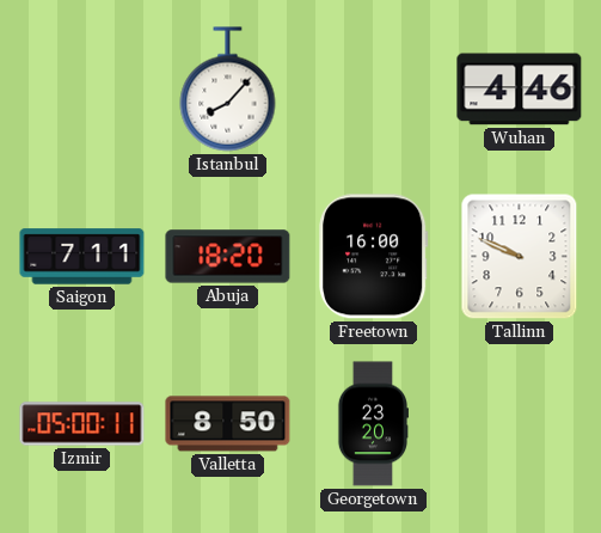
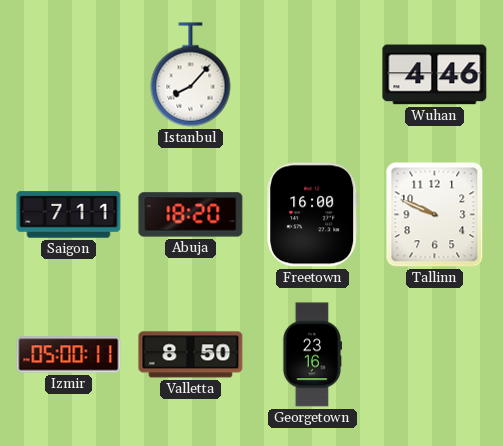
Georgetown: 23:20 -> 23:16 (311, 355)
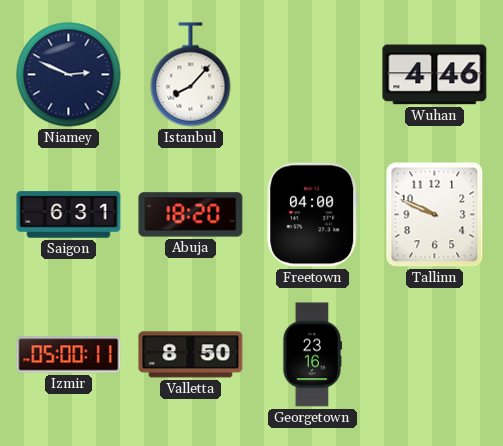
Niamey: none -> 2:49 (69, 75)
Saigon: 7:11 -> 6:31 (69, 215)
Freetown: 16:00 -> 04:00 (313, 215)
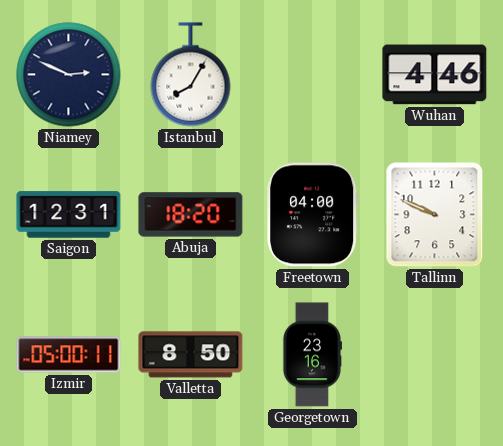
Istanbul: 8:07 -> 8:05 (191, 75)
Saigon: 6:31 -> 12:31 (69, 215)
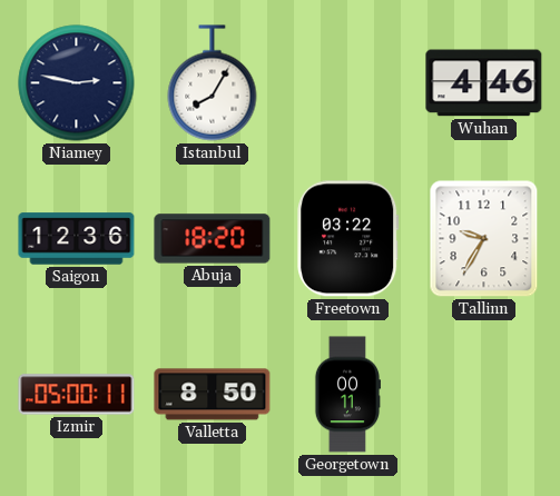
Niamey: 2:49 -> 2:47 (77, 83)
Saigon: 12:31 -> 12:36 (77, 239)
Freetown: 04:00 -> 03:22 (348, 239)
Tallinn: 9:49 -> 9:35 (484, 239)
Georgetown: 23:16 -> 00:11 (346, 395)
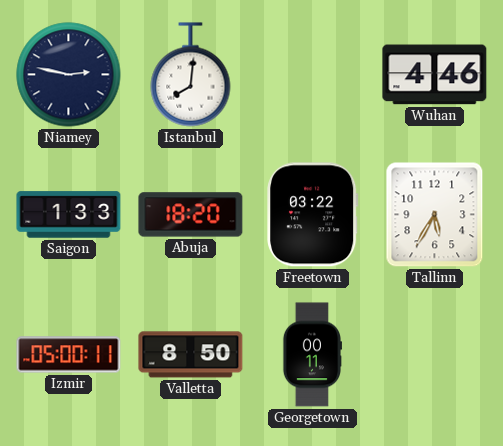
Istanbul: 8:05 -> 8:01 (191, 75)
Saigon: 12:36 -> 1:33 (69, 215)
Tallinn: 9:35 -> 5:35 (435, 215)
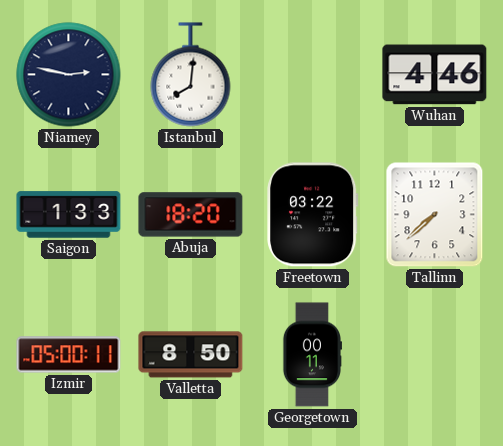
Tallinn: 5:35 -> 7:38 (435, 215)
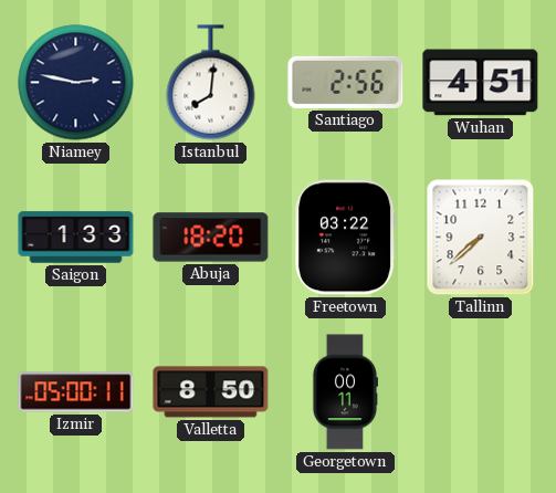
Santiago: none -> 2:56 (346, 82)
Wuhan: 4:46 -> 4:51 (481, 83)
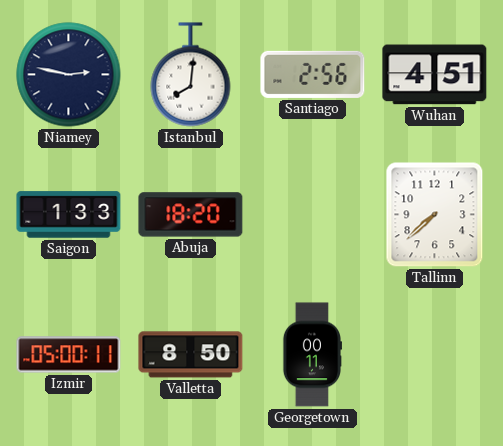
Freetown: 03:22 -> none (346, 238)
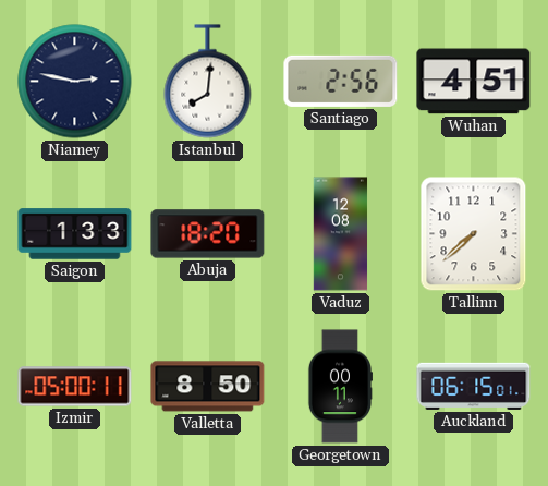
Vaduz: none -> 12:08 (341, 234)
Auckland: none -> 06:15 (474, 386)
